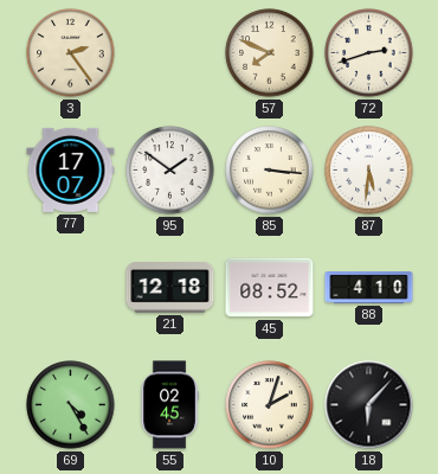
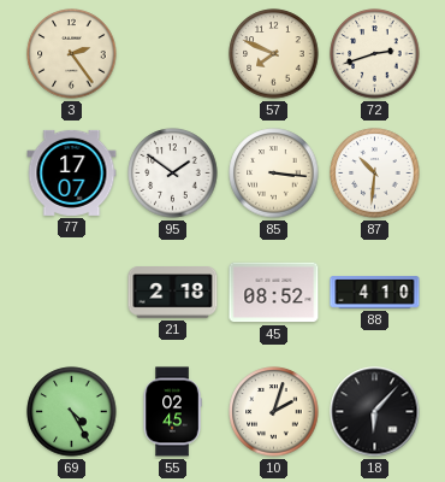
87: 5:31 -> 10:31 (375, 174)
21: 12:18 -> 2:18 (173, 293)
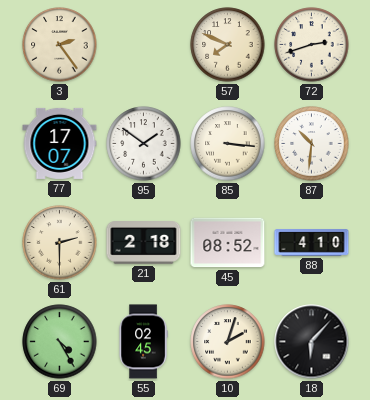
61: none -> 2:30 (60, 243)
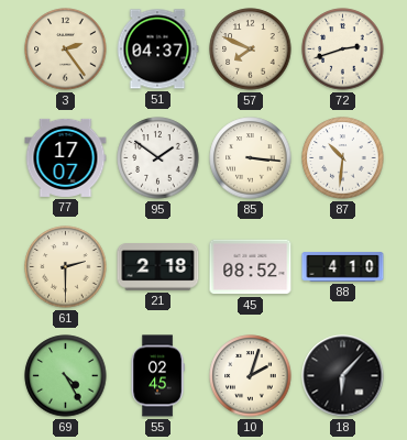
51: none -> 04:37 (157, 50)
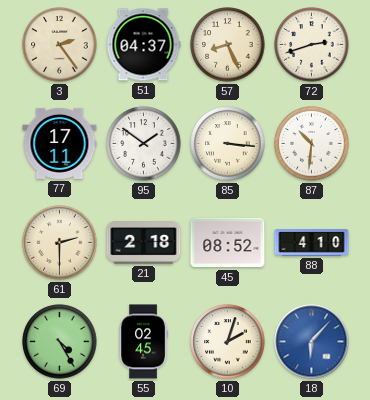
57: 7:49 -> 8:26 (228, 45)
77: 17:07 -> 17:11 (60, 143)
18 dial: black -> blue (312, 342)
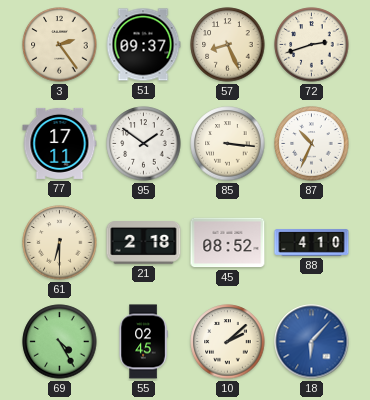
51: 04:37 -> 09:37 (143, 45)
87: 10:31 -> 10:34 (312, 144)
61: 2:30 -> 6:30 (60, 243)
10: 2:03 -> 2:08 (228, 342)
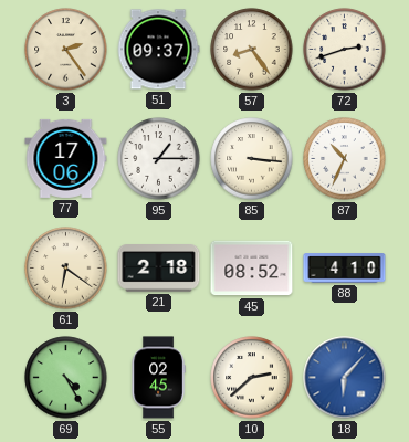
57: 8:26 -> 8:24 (252, 50)
77: 17:11 -> 17:06 (66, 158)
95: 1:51 -> 1:15 (159, 159)
61: 6:30 -> 6:21 (66, 269)
10: 2:08 -> 2:38 (252, 378)
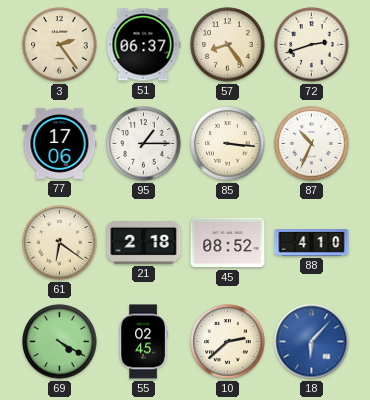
51: 09:37 -> 06:37 (143, 45)
69: 4:25 -> 4:20 (60, 342)
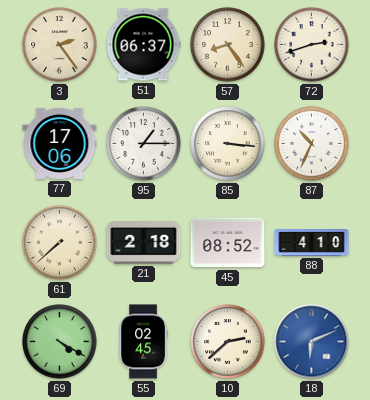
61: 6:21 -> 7:38 (60, 243)
18: 6:07 -> 6:11 (312, 342)
